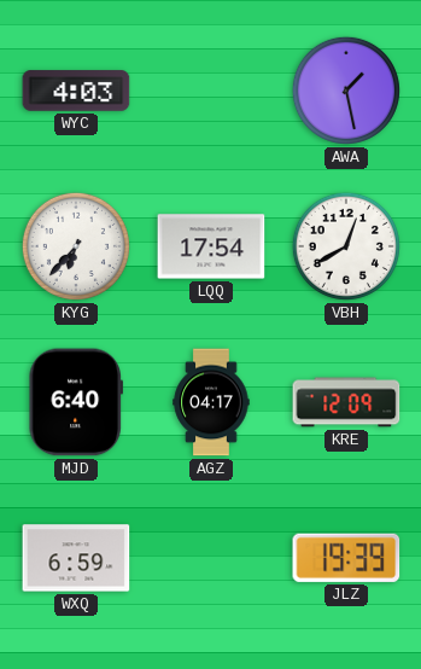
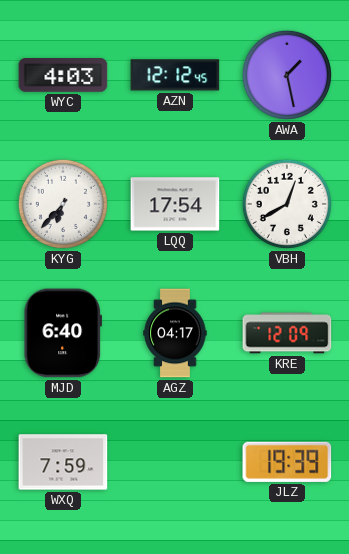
AZN: none -> 12:12 (175, 75)
WXQ: 6:59 -> 7:59 (63, 462)
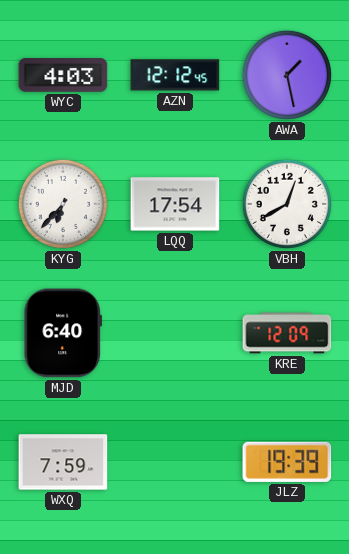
AGZ: 04:17 -> none (175, 333)
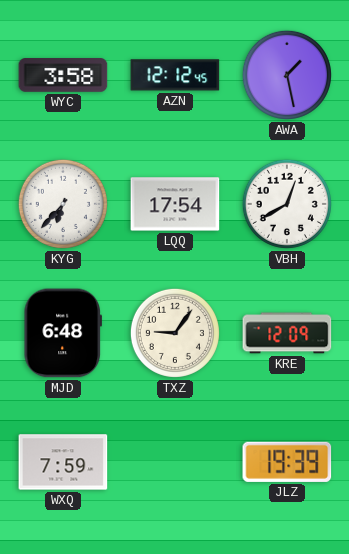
WYC: 4:03 -> 3:58 (63, 75)
MJD: 6:40 -> 6:48 (62, 333)
TXZ: none -> 9:06 (175, 333)
